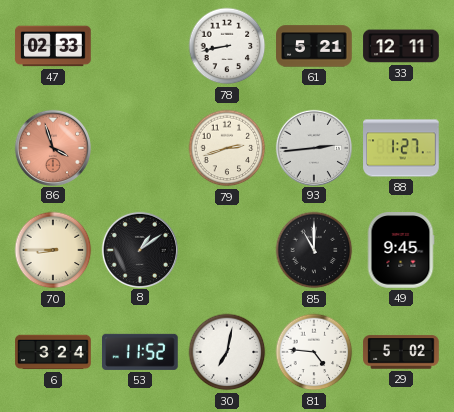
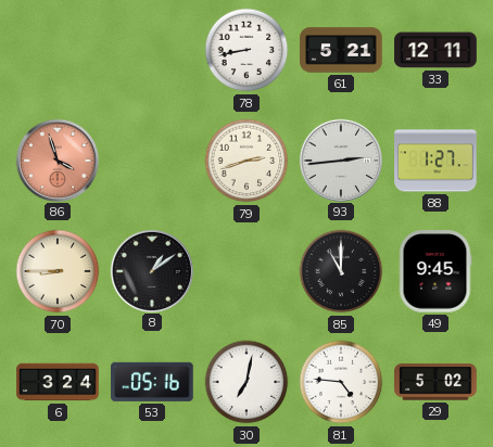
47: 02:33 -> none (53, 46)
53: 11:52 -> 05:16 (152, 382)
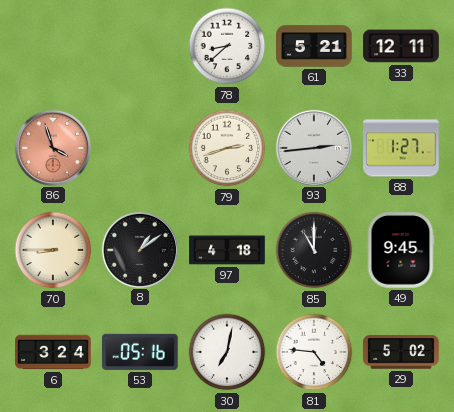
78: 8:43 -> 8:38 (227, 46)
97: none -> 4:18 (227, 250)
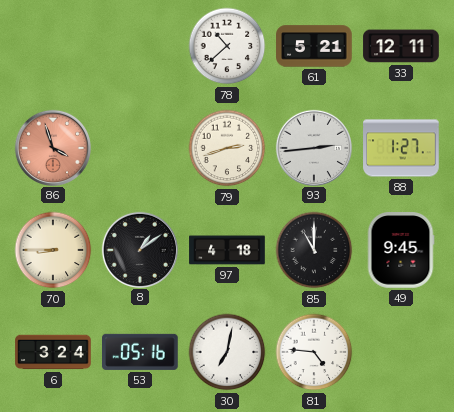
78: 8:38 -> 10:38 (227, 46)
29: 5:02 -> none (401, 352)
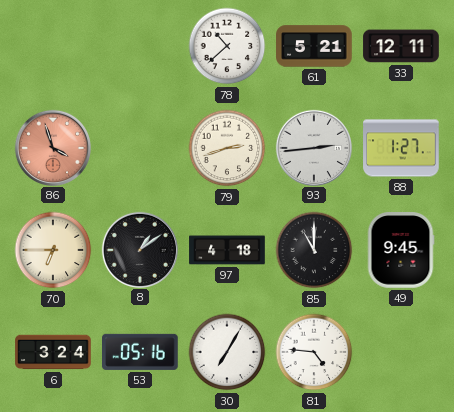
70: 8:45 -> 6:45 (53, 250)
30: 7:02 -> 7:05 (227, 352)
